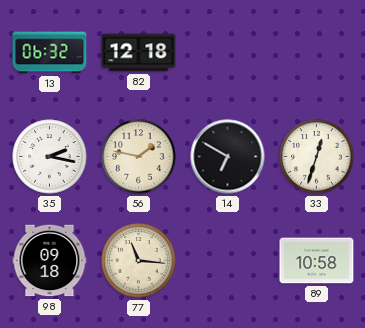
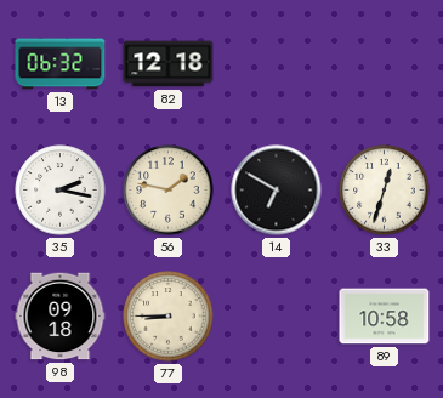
77: 11:16 -> 8:45 (169, 317)
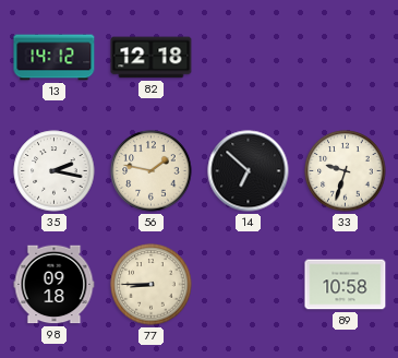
13: 06:32 -> 14:12 (55, 58)
14: 6:50 -> 6:52 (249, 171)
33: 12:33 -> 9:33 (346, 171)
